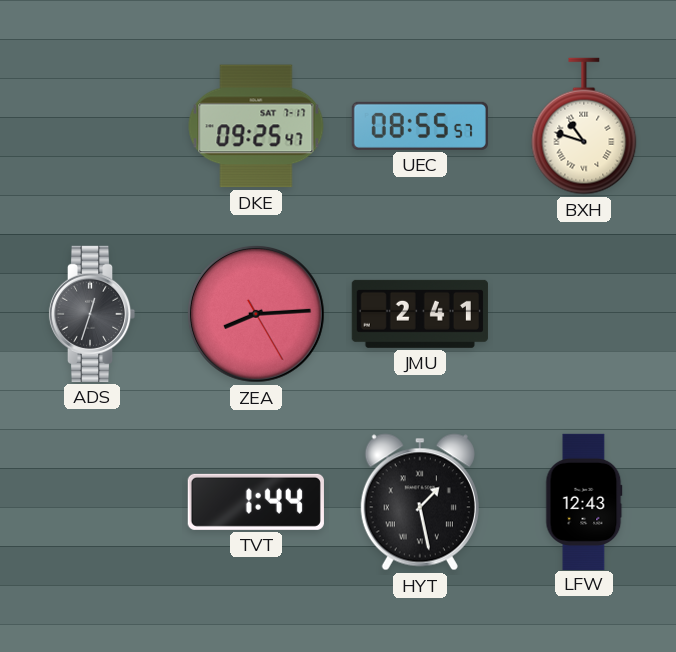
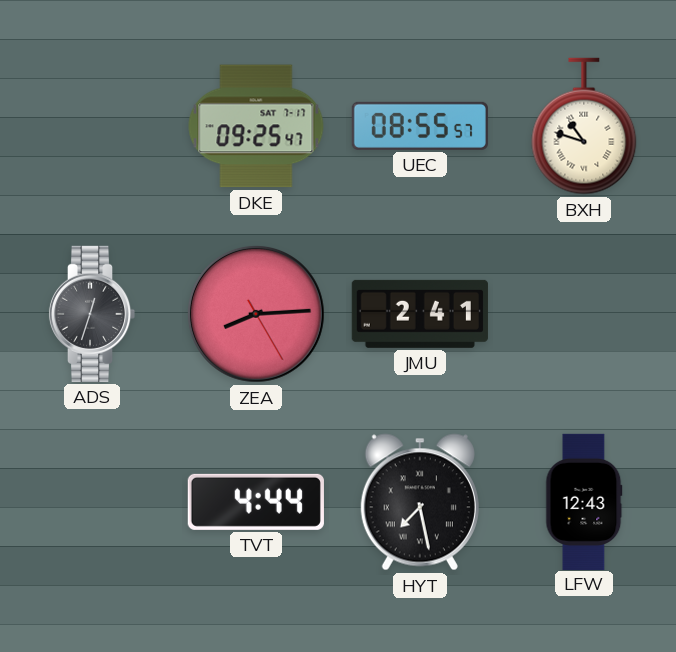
TVT: 1:44 -> 4:44 (256, 502)
HYT: 1:28 -> 7:28 (420, 502)
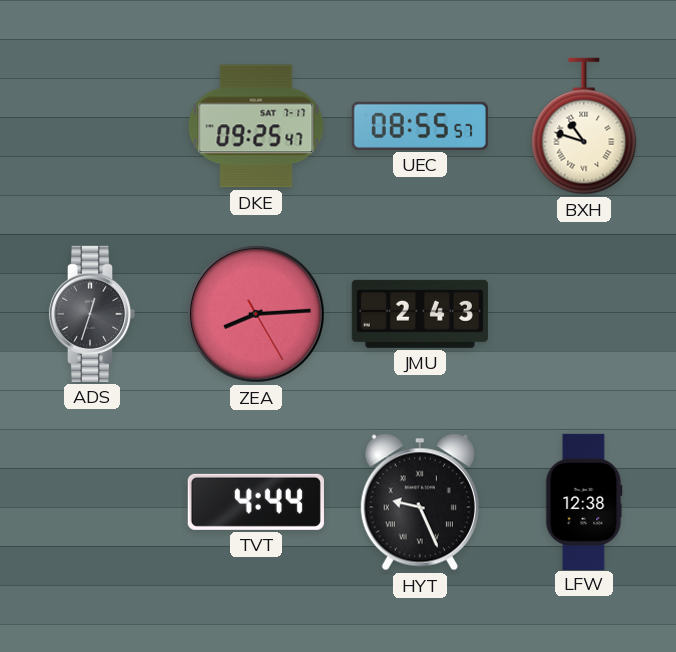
JMU: 2:41 -> 2:43 (420, 314)
HYT: 7:28 -> 9:26 (420, 502)
LFW: 12:43 -> 12:38 (584, 501)
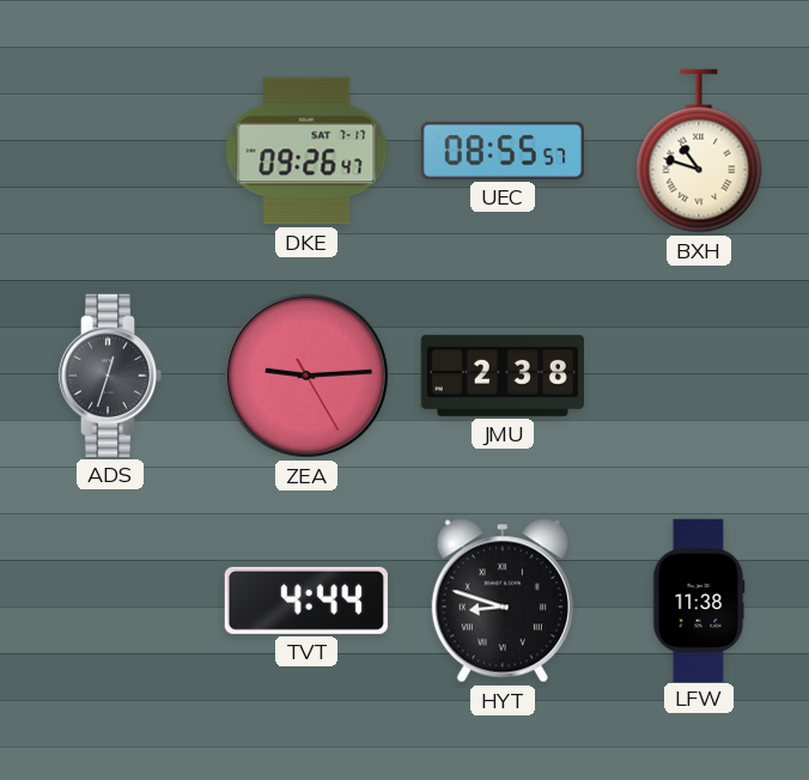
DKE: 09:25 -> 09:26 (306, 151)
ZEA: 8:14 -> 9:14 (306, 377)
JMU: 2:43 -> 2:38 (503, 376)
HYT: 9:26 -> 8:48 (503, 601)
LFW: 12:38 -> 11:38 (699, 599)
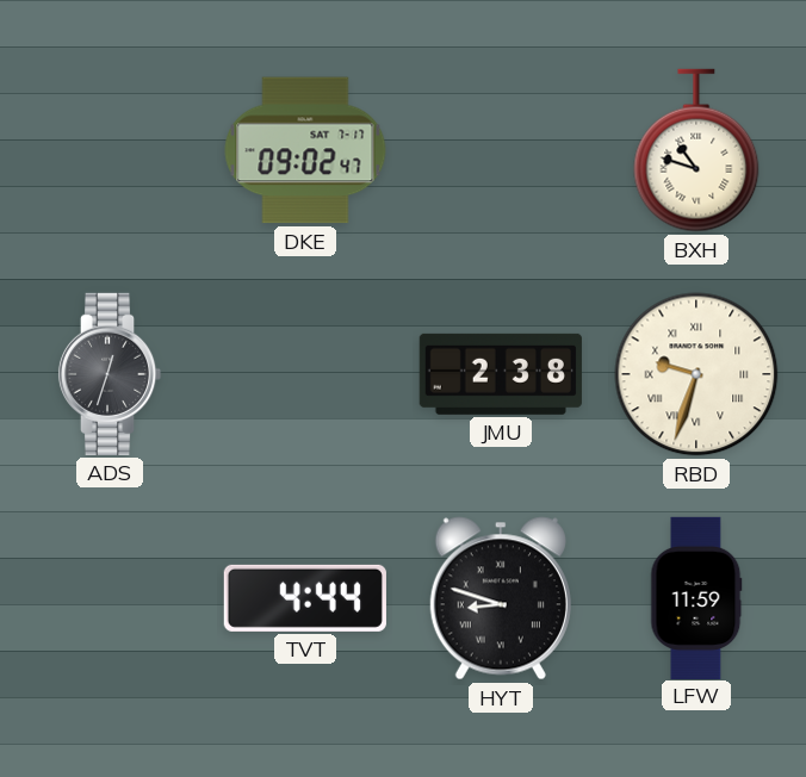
DKE: 09:26 -> 09:02 (305, 150)
UEC: 08:55 -> none (503, 151)
ZEA: 9:14 -> none (306, 377)
RBD: none -> 9:33 (696, 374)
LFW: 11:38 -> 11:59 (696, 597)
